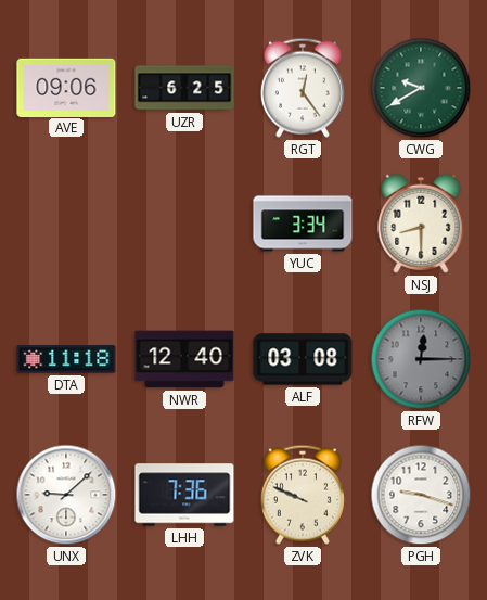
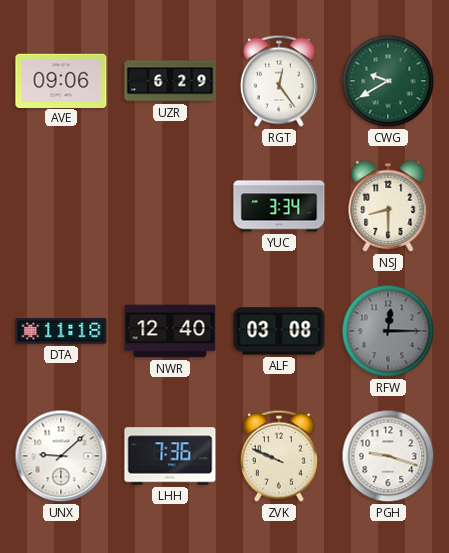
UZR: 6:25 -> 6:29 (170, 81)
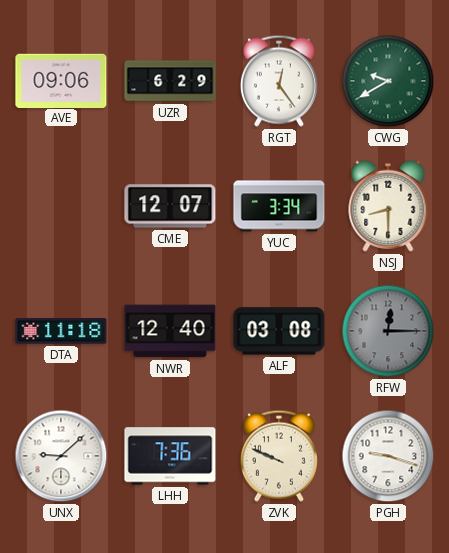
CME: none -> 12:07 (170, 206)
